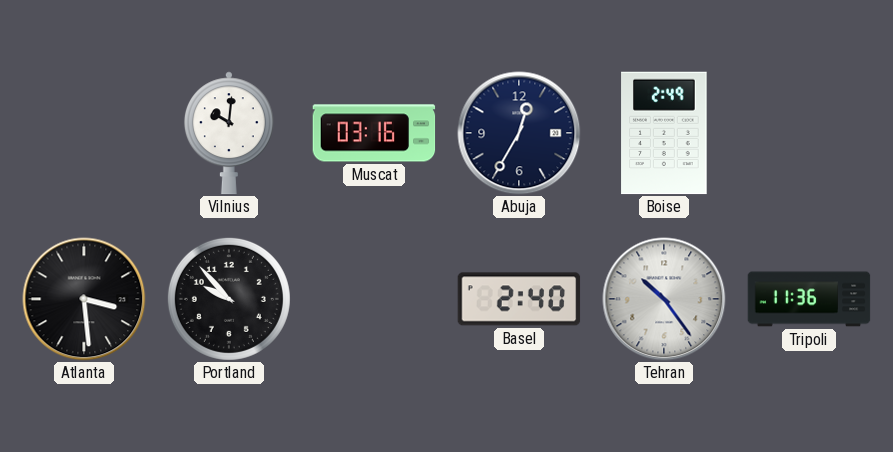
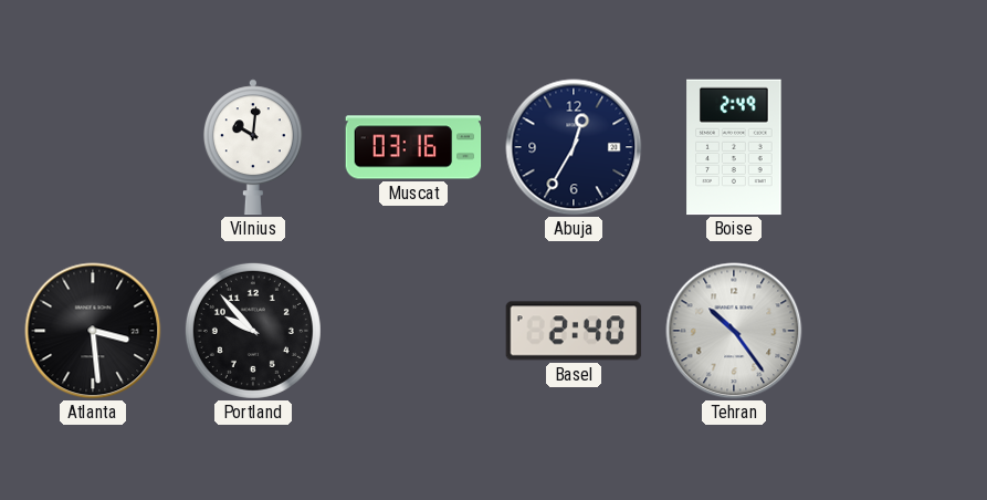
Tripoli: 11:36 -> none (809, 299)
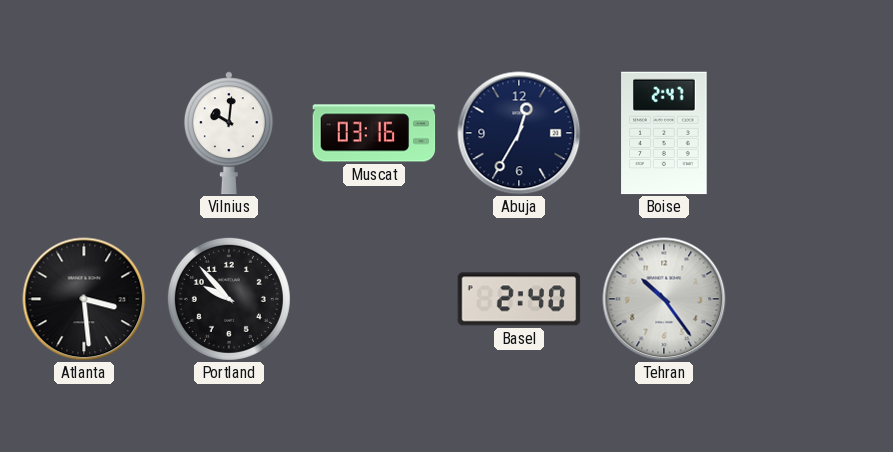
Boise: 2:49 -> 2:47 (664, 133)
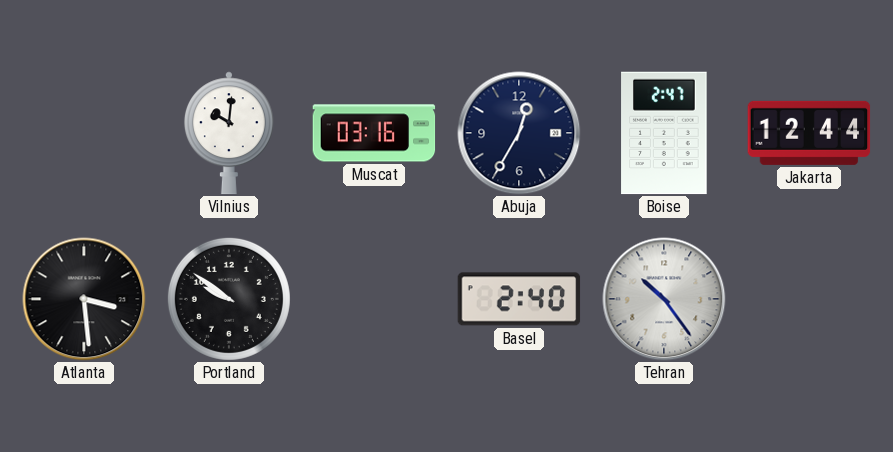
Jakarta: none -> 12:44 (809, 133)
Portland: 9:53 -> 9:51 (229, 299)
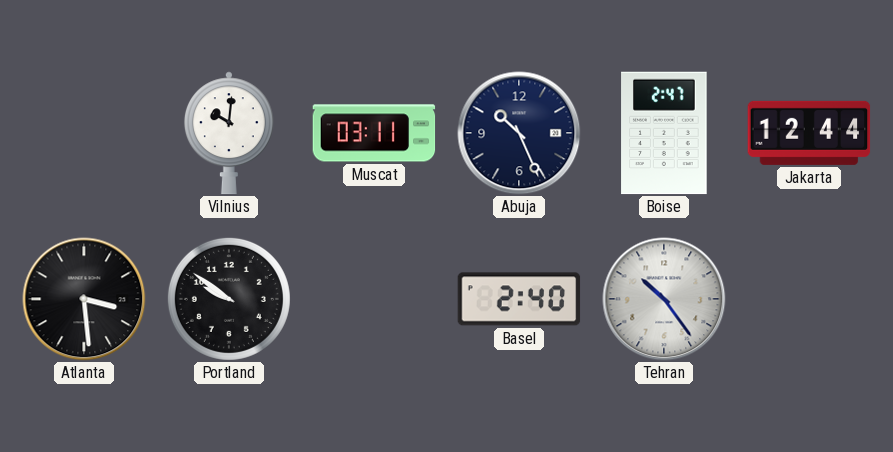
Muscat: 03:16 -> 03:11 (374, 133)
Abuja: 12:35 -> 10:26 (519, 133)
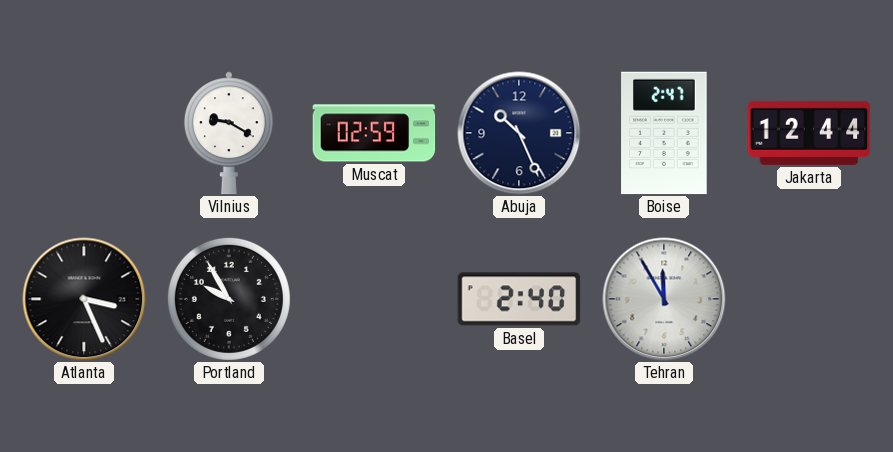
Vilnius: 10:01 -> 9:20 (229, 133)
Muscat: 03:11 -> 02:59 (374, 133)
Atlanta: 3:29 -> 3:26 (84, 299)
Portland: 9:51 -> 9:55 (229, 299)
Tehran: 10:24 -> 11:55 (664, 299)
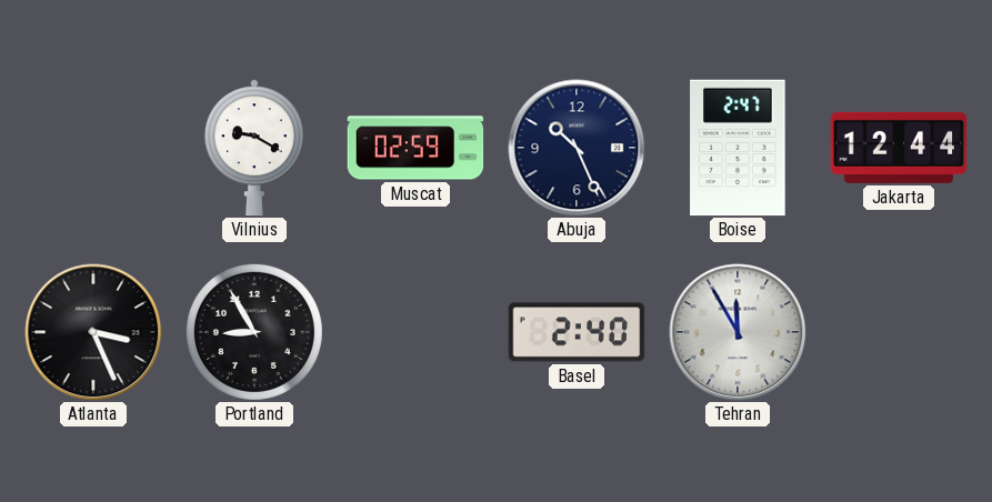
Portland: 9:55 -> 8:55 (254, 332)
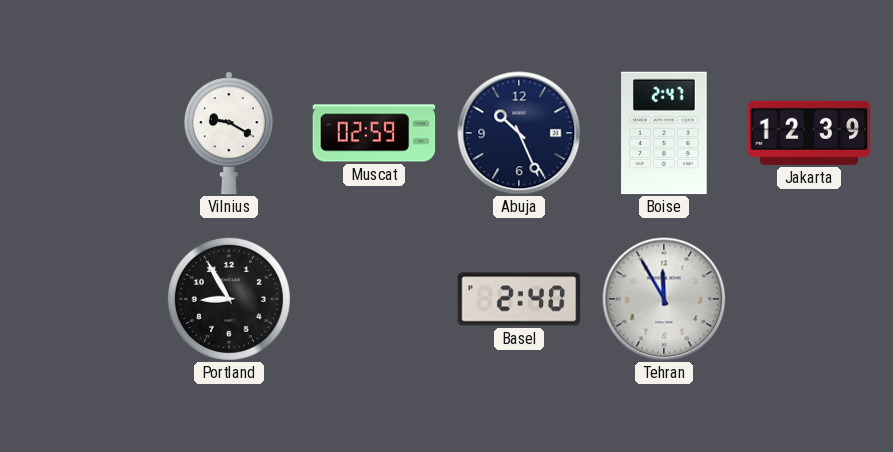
Jakarta: 12:44 -> 12:39 (809, 133)
Atlanta: 3:26 -> none (93, 332)
